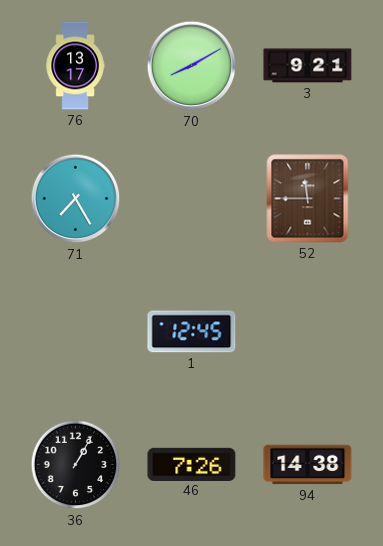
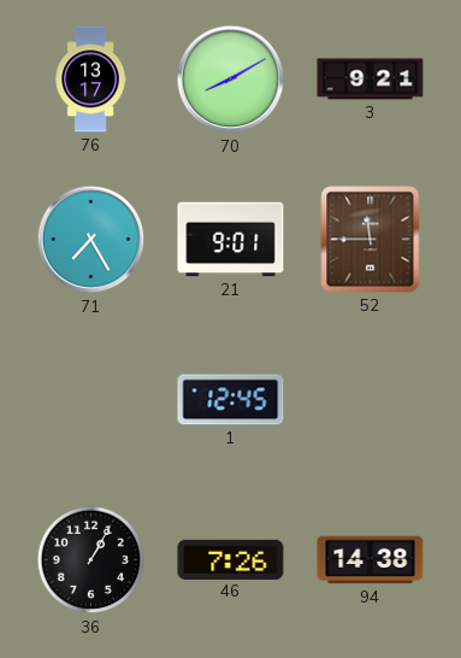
21: none -> 9:01 (231, 240)
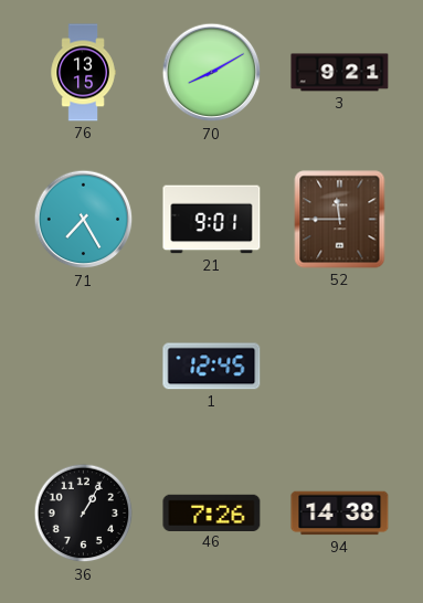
76: 13:17 -> 13:15 (83, 73)
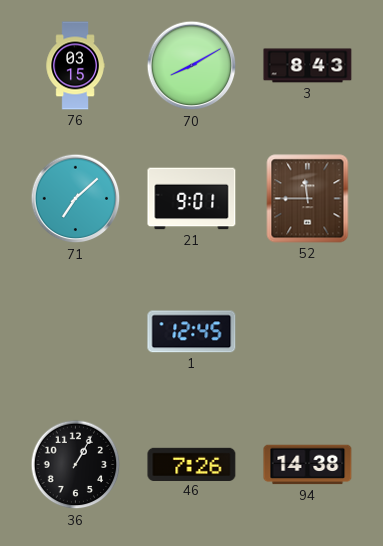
76: 13:15 -> 03:15 (75, 66)
3: 9:21 -> 8:43 (308, 66)
71: 7:25 -> 7:08 (76, 199)
